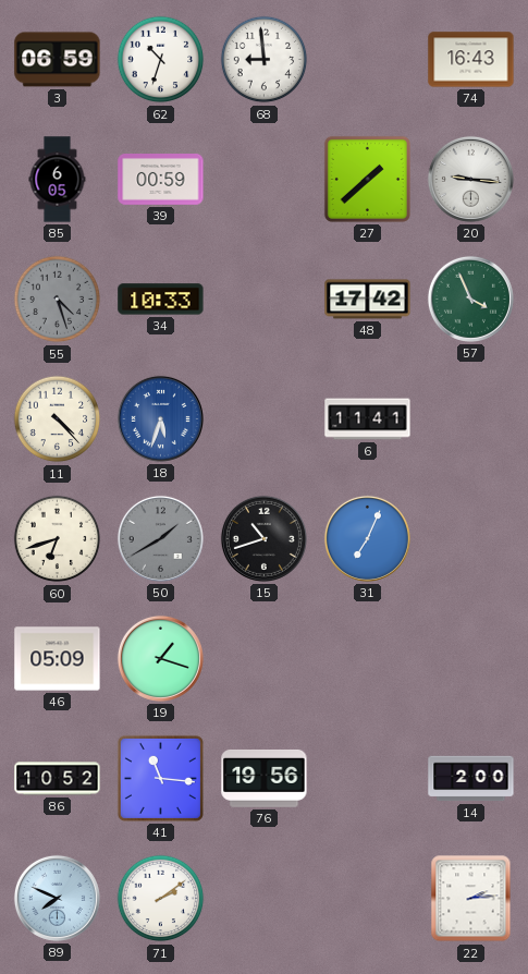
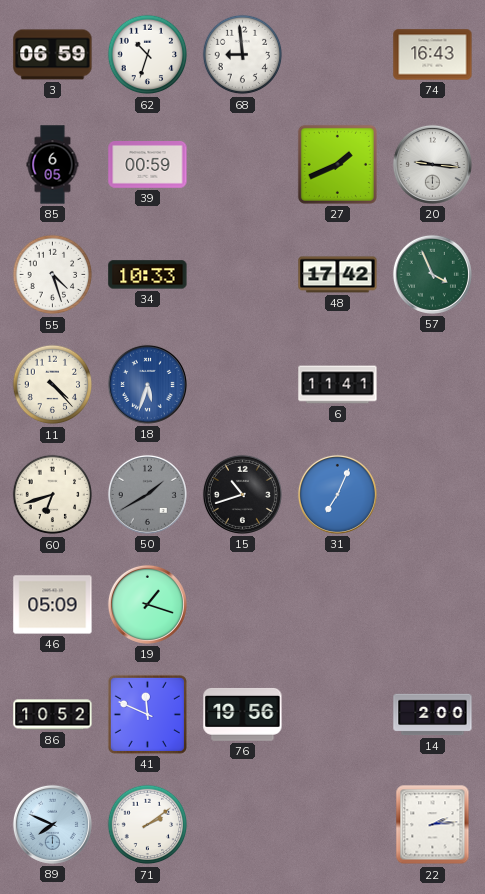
27: 1:38 -> 1:41 (337, 164)
55 dial: grey -> white (53, 275)
41: 11:16 -> 11:49 (147, 714)
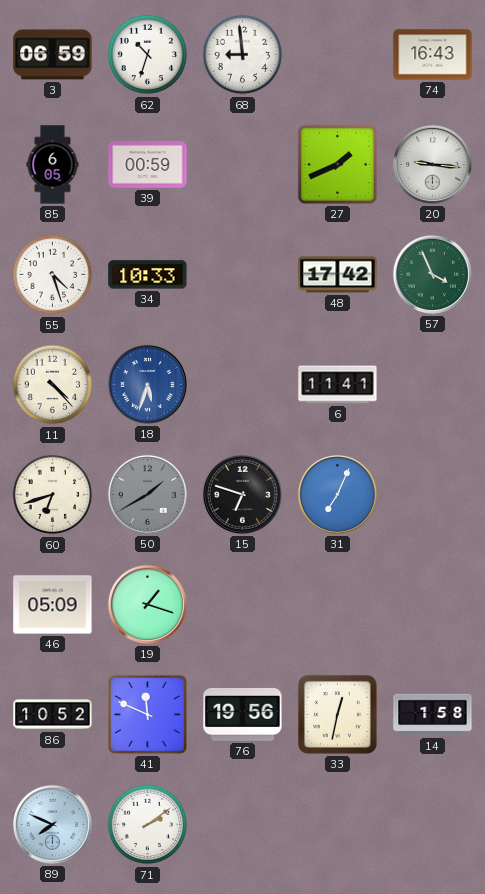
15: 10:42 -> 6:48 (242, 494)
33: none -> 12:32 (337, 714)
14: 2:00 -> 1:58 (433, 715)
22: 2:14 -> none (433, 825)
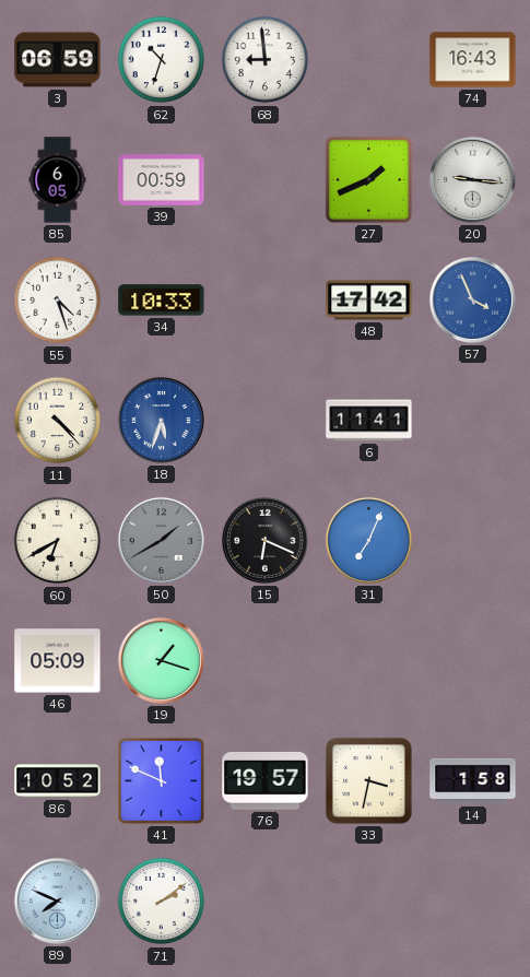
57 dial: green -> blue (472, 299)
60: 6:42 -> 6:40 (58, 541)
15: 6:48 -> 6:19 (264, 540)
76: 19:56 -> 19:57 (266, 780)
33: 12:32 -> 3:32 (368, 780)
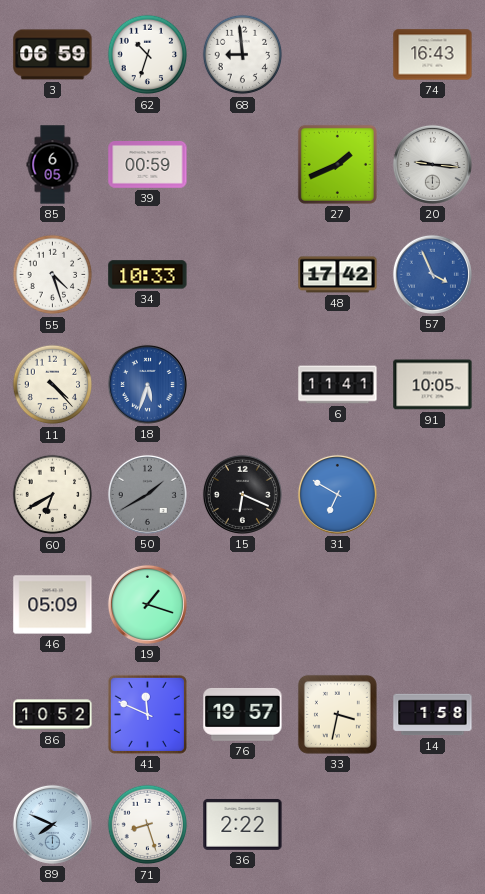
91: none -> 10:05 (433, 385)
31: 7:04 -> 6:50 (337, 494)
71: 2:09 -> 8:27 (148, 825)
36: none -> 2:22 (243, 824)
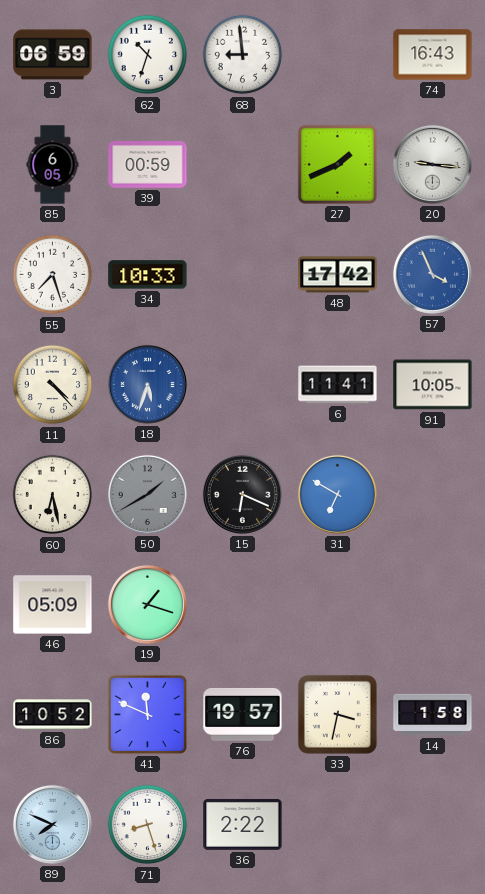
55: 4:27 -> 7:27 (53, 275)
60: 6:40 -> 6:28 (53, 495)
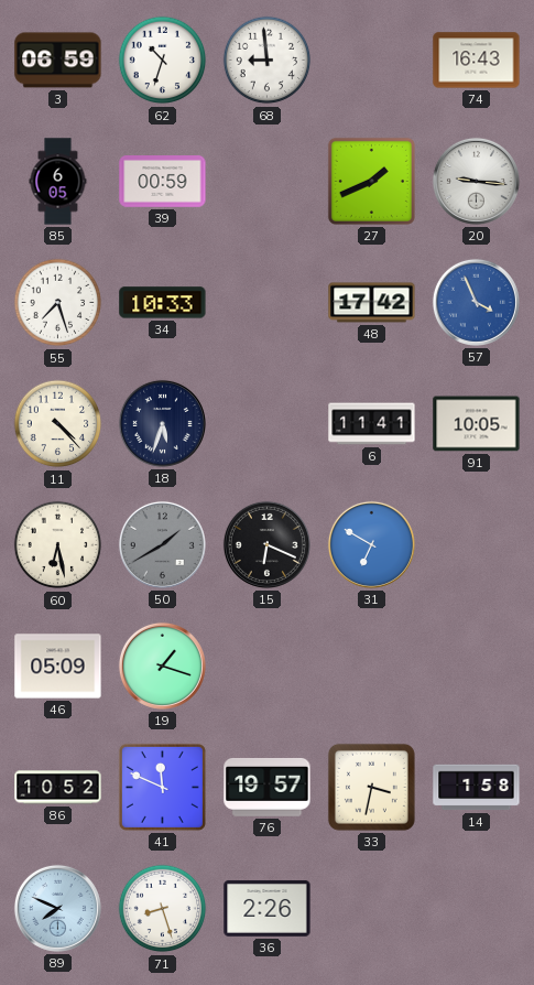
18 dial: blue -> navy (162, 423)
36: 2:22 -> 2:26 (268, 908)
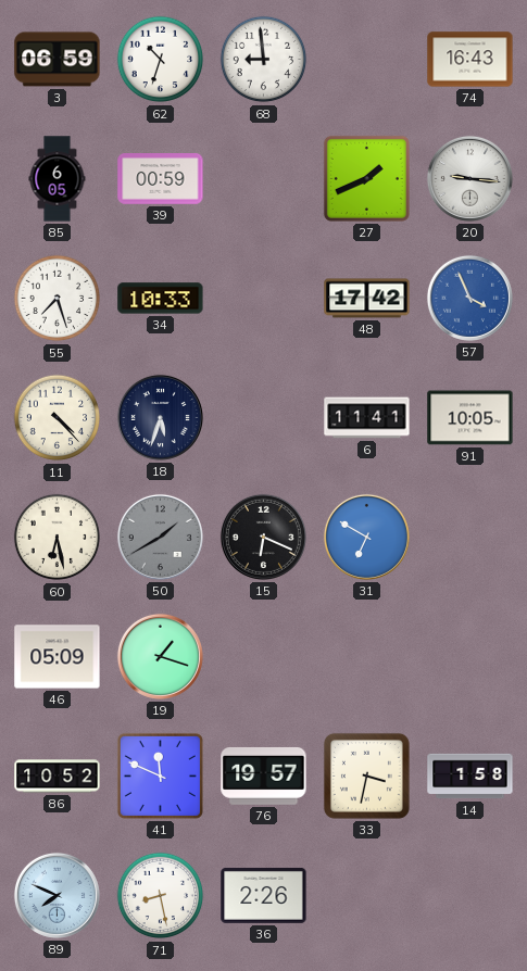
71: 8:27 -> 8:28 (161, 896)
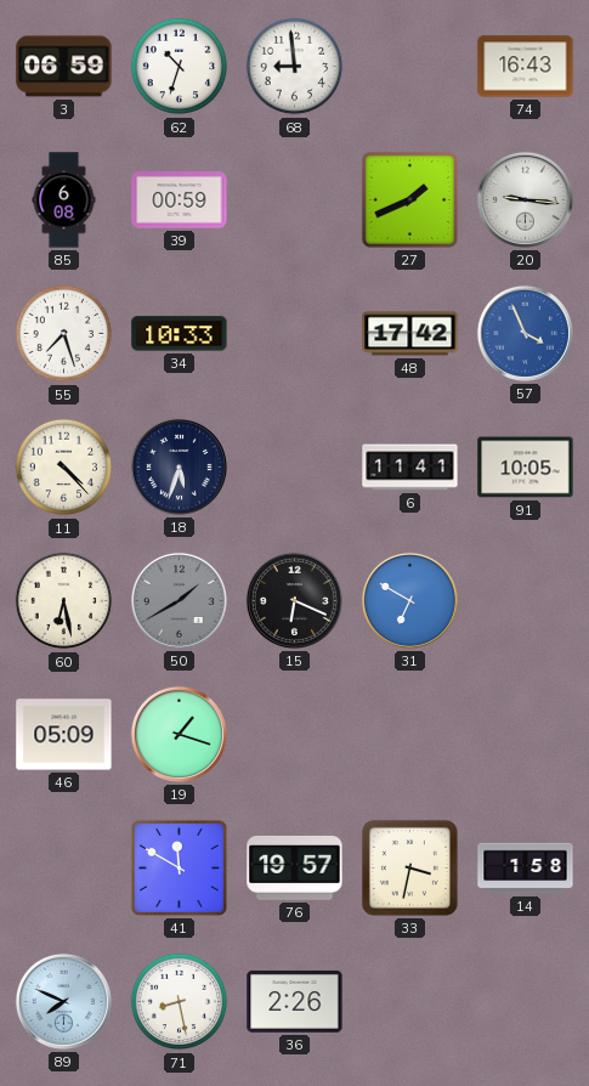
85: 6:05 -> 6:08 (64, 200)
86: 10:52 -> none (58, 777)
41: 11:49 -> 11:50 (179, 867)
